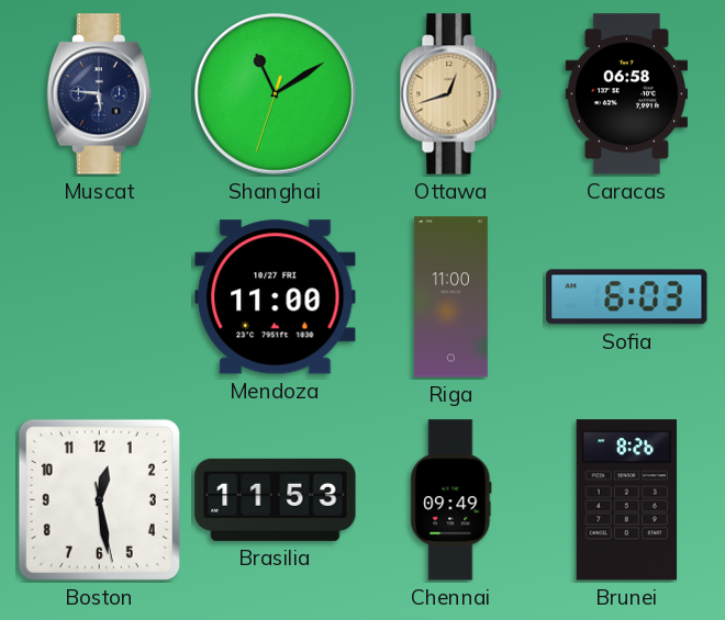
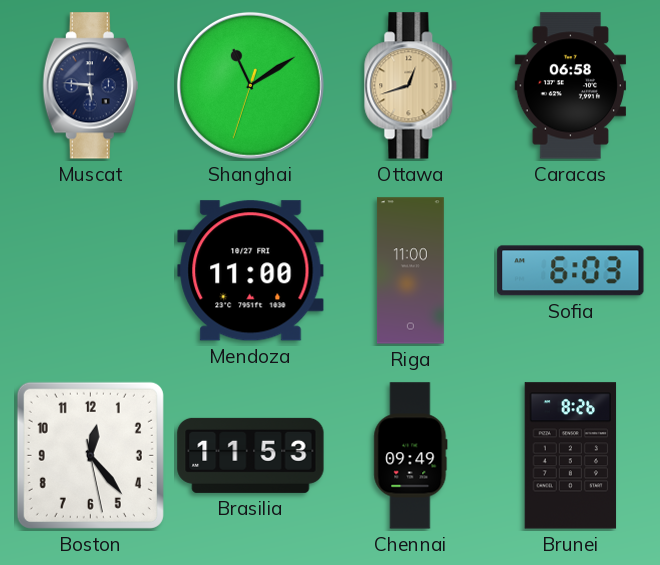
Boston: 12:28 -> 12:23 (90, 455)
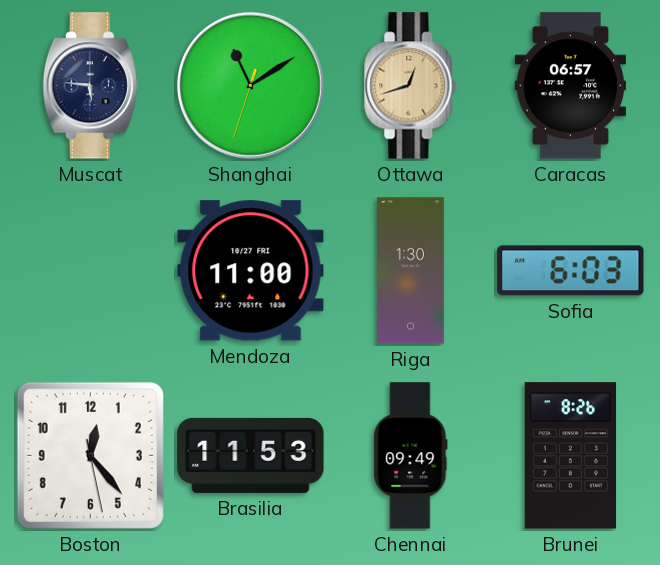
Caracas: 06:58 -> 06:57 (570, 86)
Riga: 11:00 -> 1:30 (410, 271)
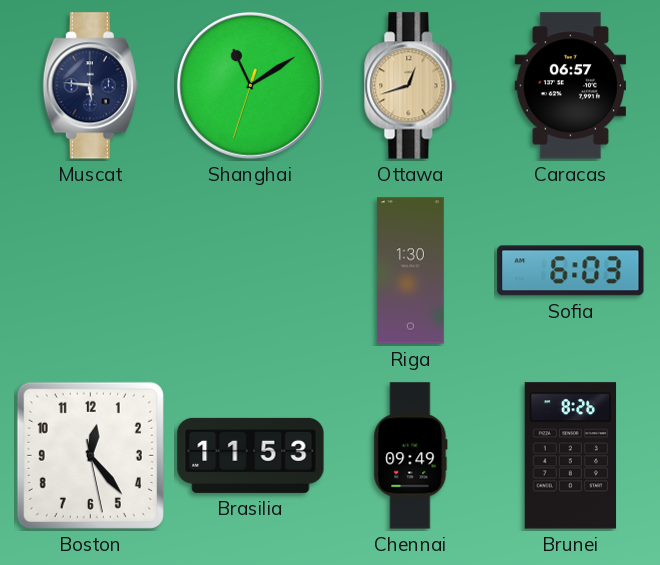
Mendoza: 11:00 -> none (251, 271)
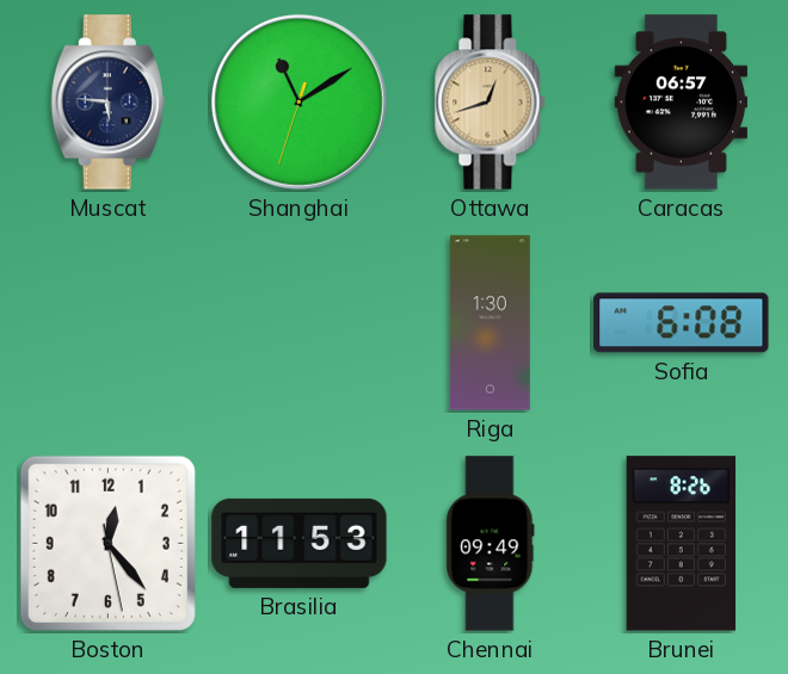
Sofia: 6:03 -> 6:08 (682, 323)
